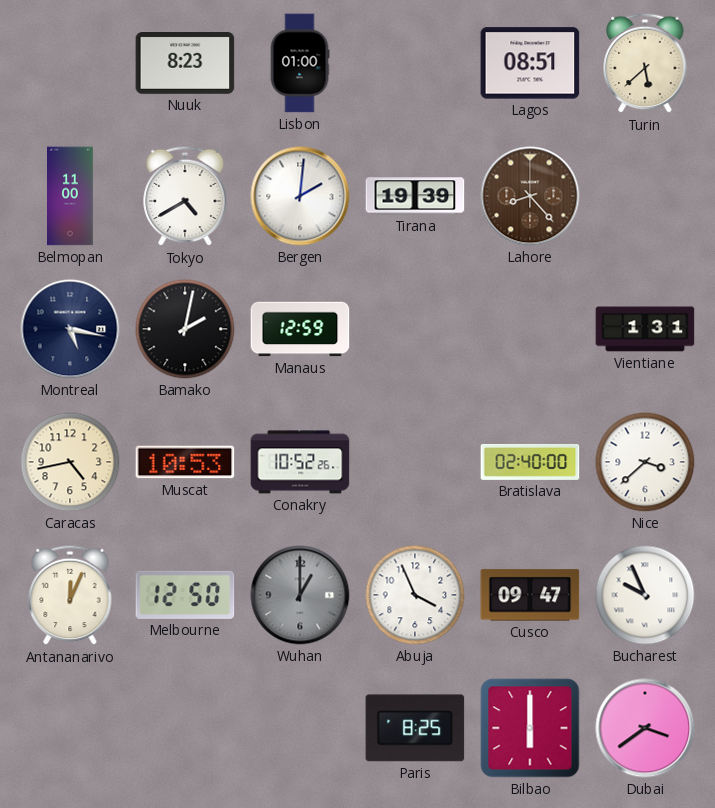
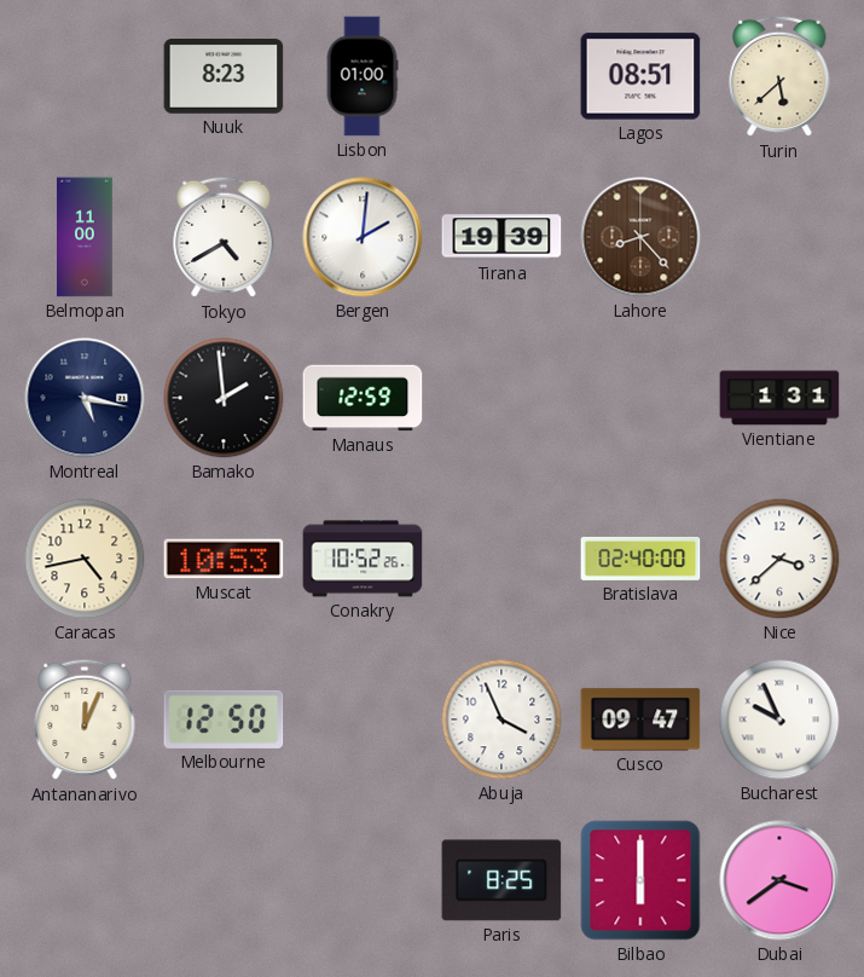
Bamako: 2:02 -> 1:59 (224, 398)
Wuhan: 1:00 -> none (300, 595)
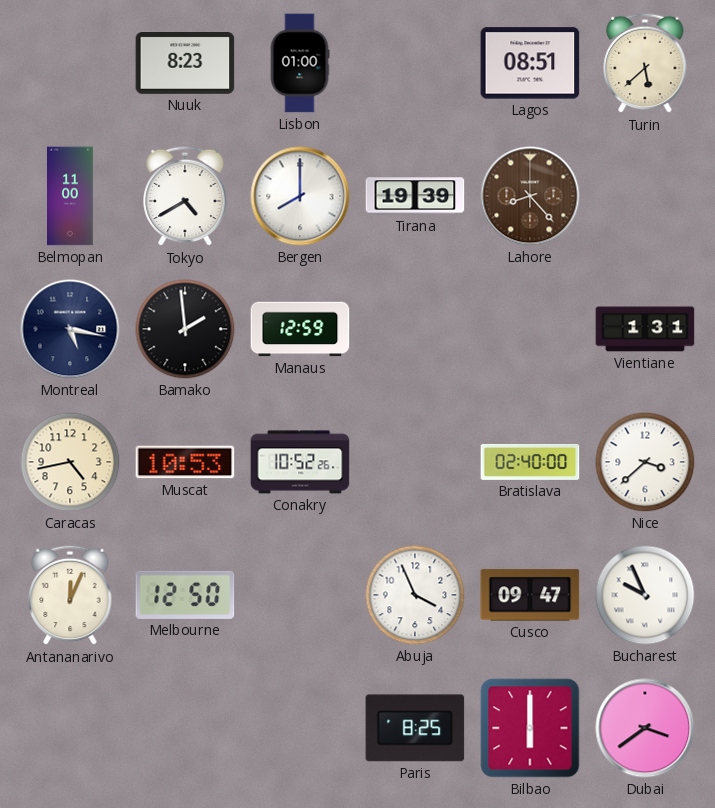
Bergen: 2:01 -> 8:00 (300, 196)
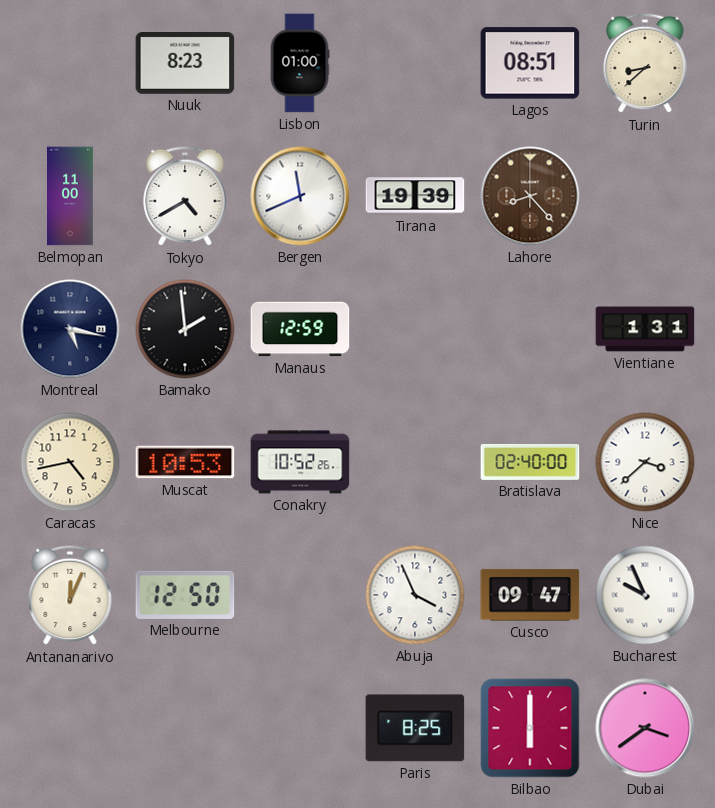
Turin: 5:38 -> 8:38 (645, 63)
Bergen: 8:00 -> 11:41 (300, 196)
